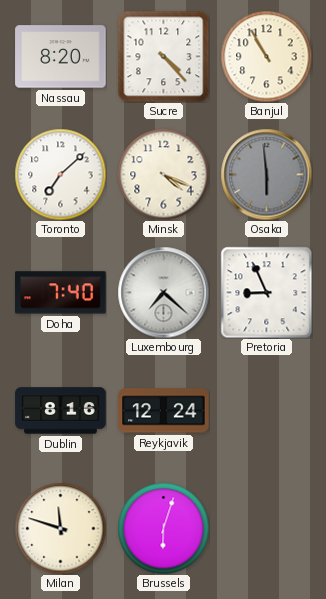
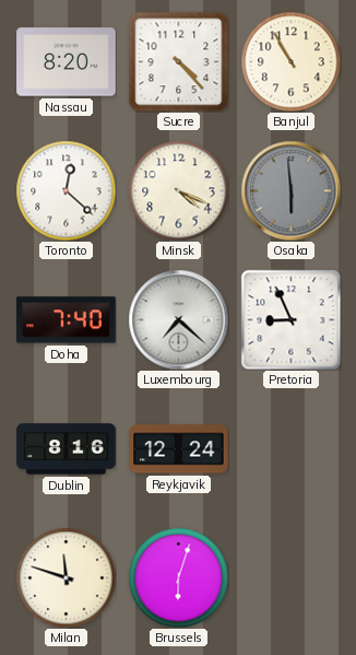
Toronto: 7:08 -> 12:22 (66, 190)
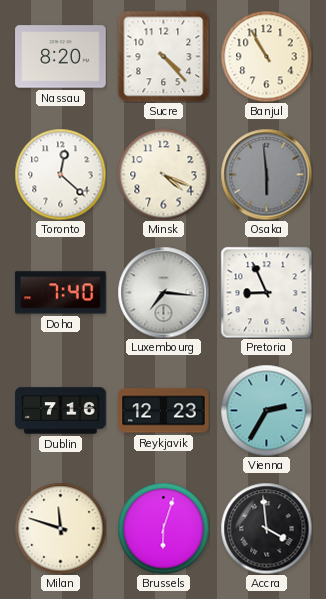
Luxembourg: 7:22 -> 7:16 (163, 292)
Dublin: 8:16 -> 7:16 (61, 411)
Reykjavik: 12:24 -> 12:23 (164, 411)
Vienna: none -> 2:35 (266, 410)
Accra: none -> 3:59 (266, 528)
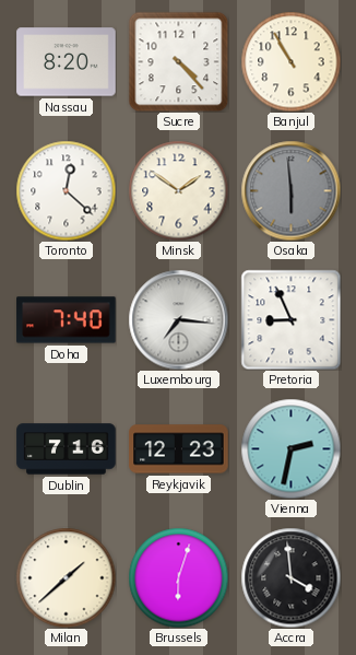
Minsk: 4:19 -> 1:51 (178, 190)
Vienna: 2:35 -> 2:32 (290, 448)
Milan: 11:48 -> 1:38 (66, 577)
